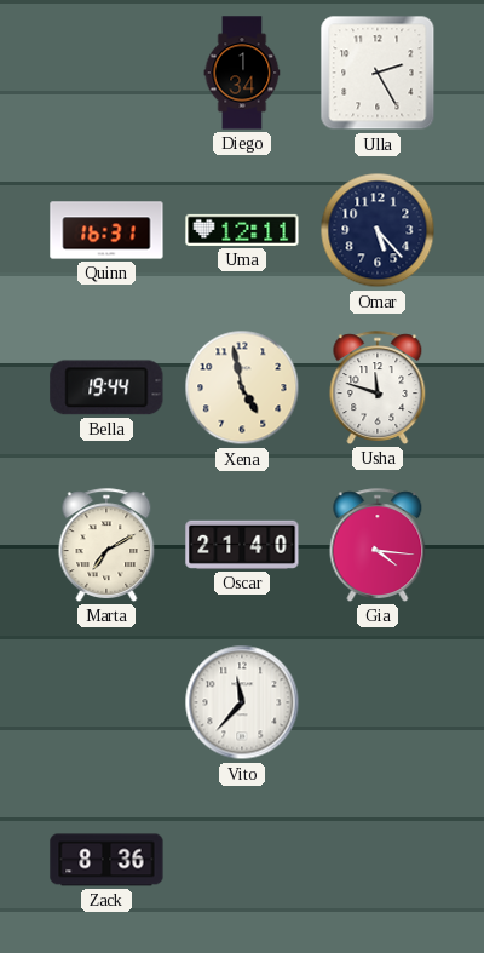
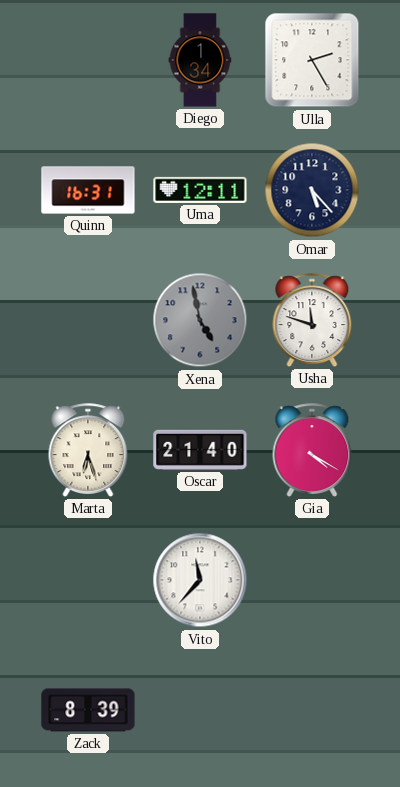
Bella: 19:44 -> none (106, 387)
Xena dial: cream -> grey (200, 320)
Marta: 7:10 -> 6:27 (88, 450)
Gia: 4:16 -> 4:20 (312, 450)
Zack: 8:36 -> 8:39 (88, 710)
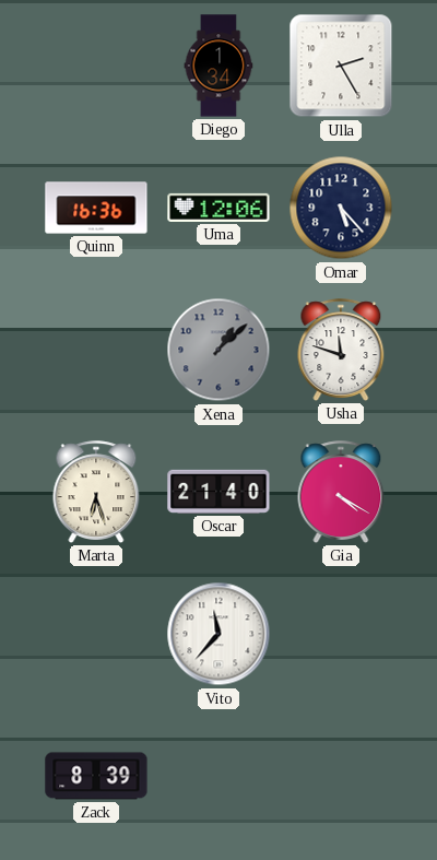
Quinn: 16:31 -> 16:36 (96, 208)
Uma: 12:11 -> 12:06 (218, 208)
Xena: 4:58 -> 1:08 (218, 350)
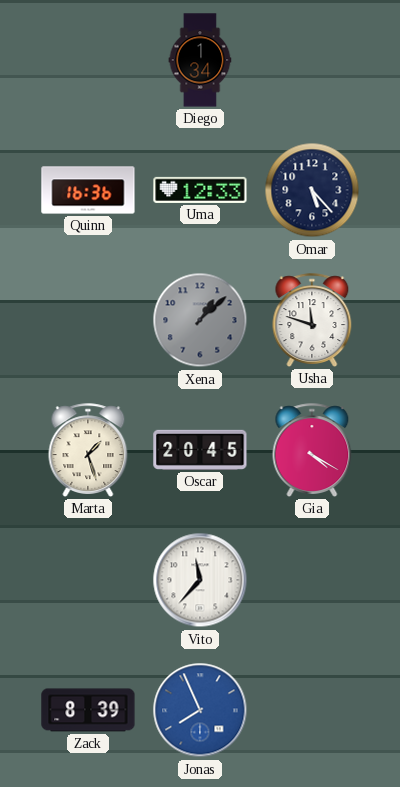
Ulla: 2:25 -> none (341, 66)
Uma: 12:06 -> 12:33 (200, 190)
Marta: 6:27 -> 1:27 (88, 450)
Oscar: 21:40 -> 20:45 (200, 450)
Jonas: none -> 7:56 (200, 710)
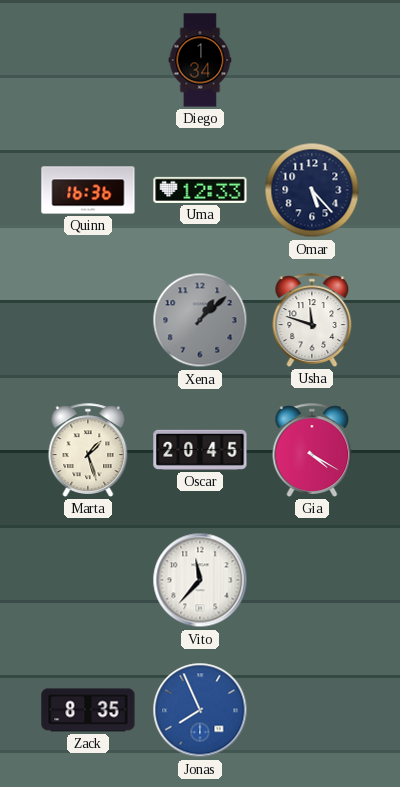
Zack: 8:39 -> 8:35 (88, 710)
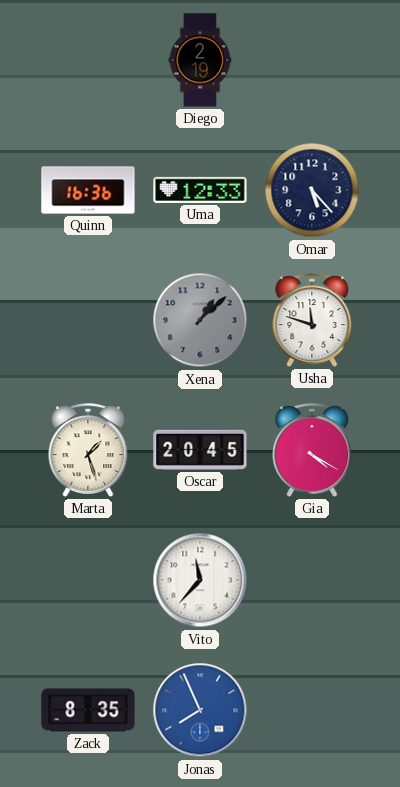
Diego: 1:34 -> 2:19 (200, 60)
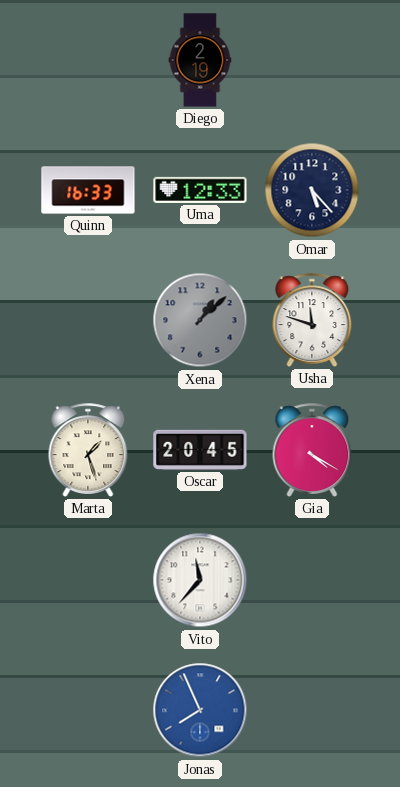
Quinn: 16:36 -> 16:33 (88, 190)
Zack: 8:35 -> none (88, 710)
